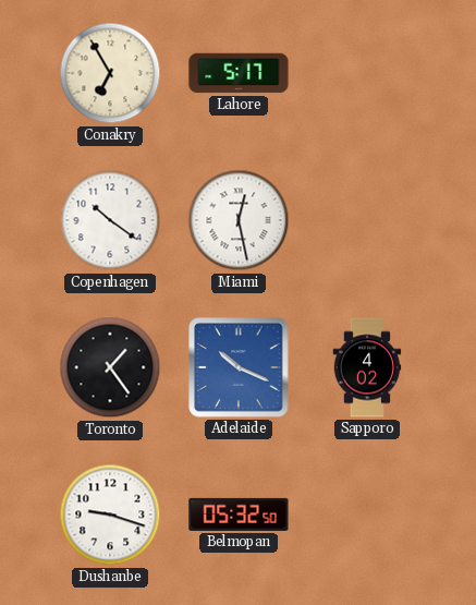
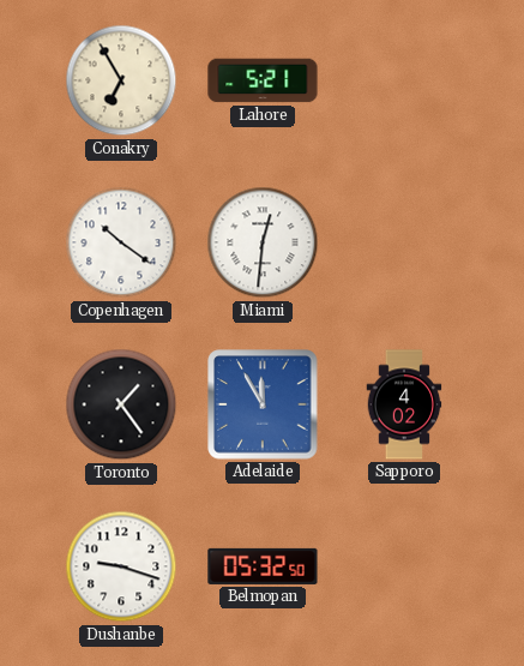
Lahore: 5:17 -> 5:21 (263, 80)
Miami: 12:28 -> 12:31 (263, 242)
Adelaide: 10:19 -> 11:55 (263, 404)
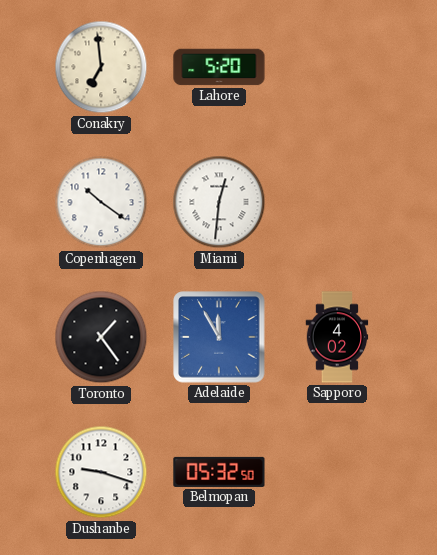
Conakry: 6:55 -> 6:59 (101, 67)
Lahore: 5:21 -> 5:20 (219, 67)
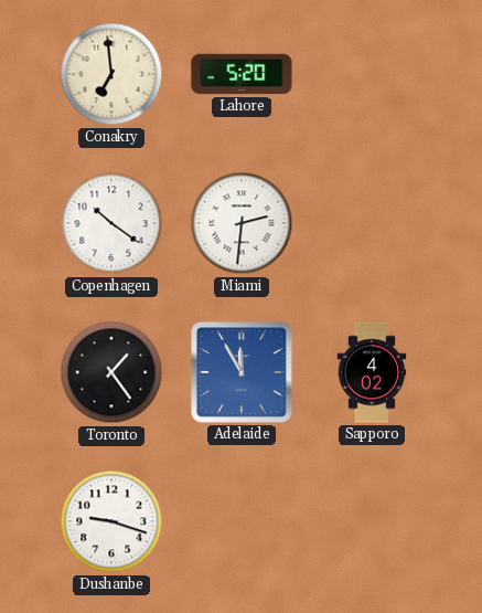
Miami: 12:31 -> 2:31 (242, 223)
Belmopan: 05:32 -> none (219, 472)
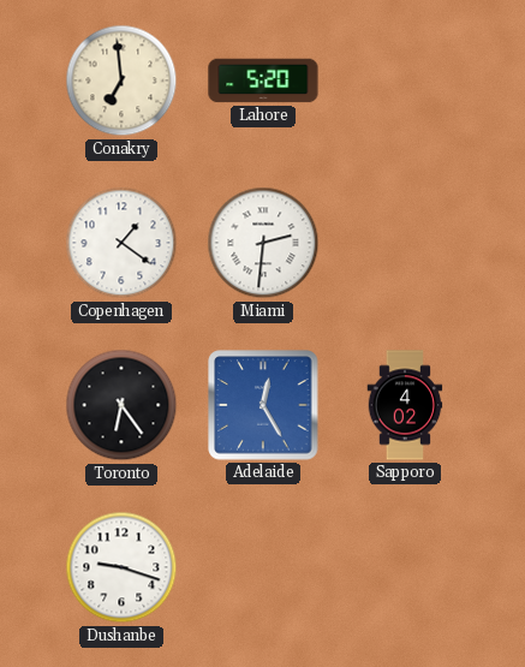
Copenhagen: 10:21 -> 1:21 (121, 243)
Toronto: 1:24 -> 6:24 (121, 405)
Adelaide: 11:55 -> 12:25 (263, 405)
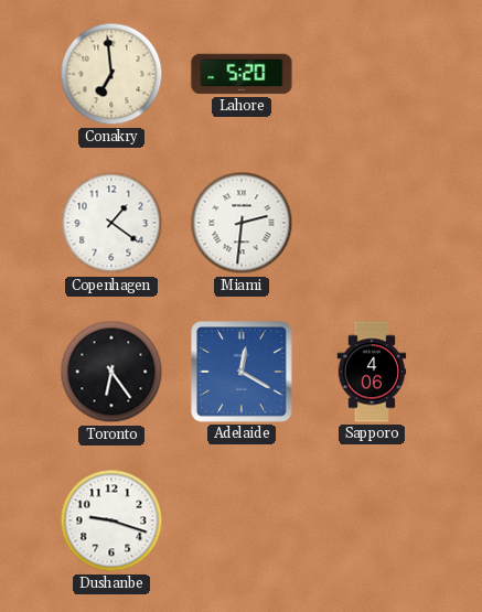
Adelaide: 12:25 -> 12:20 (242, 372)
Sapporo: 4:02 -> 4:06 (372, 372)
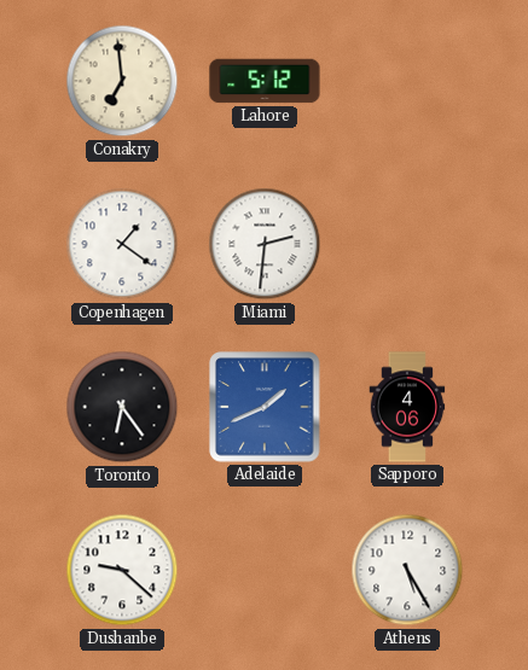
Lahore: 5:20 -> 5:12 (265, 81)
Adelaide: 12:20 -> 1:41 (265, 407)
Dushanbe: 9:18 -> 9:22 (122, 570)
Athens: none -> 5:25 (407, 570)
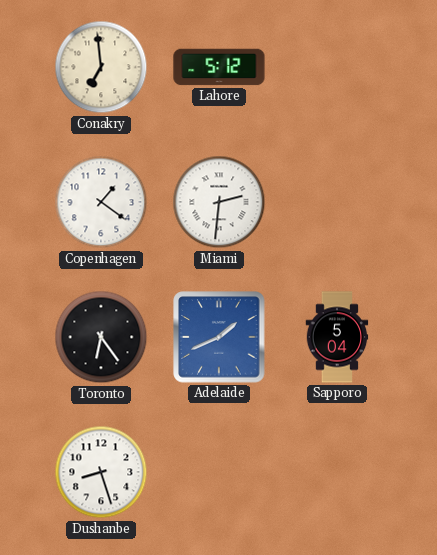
Sapporo: 4:06 -> 5:04 (337, 337)
Dushanbe: 9:22 -> 8:27 (101, 472)
Athens: 5:25 -> none (407, 570)
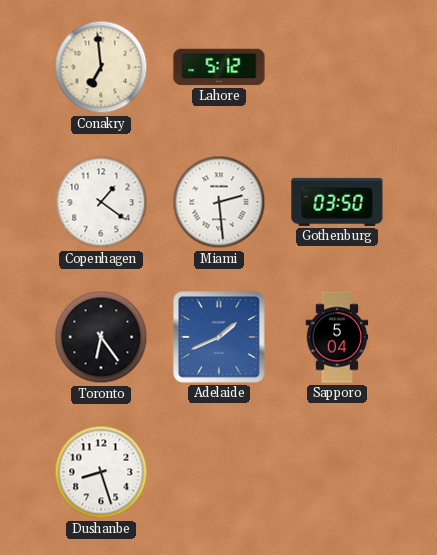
Miami: 2:31 -> 2:29 (219, 202)
Gothenburg: none -> 03:50 (337, 202)
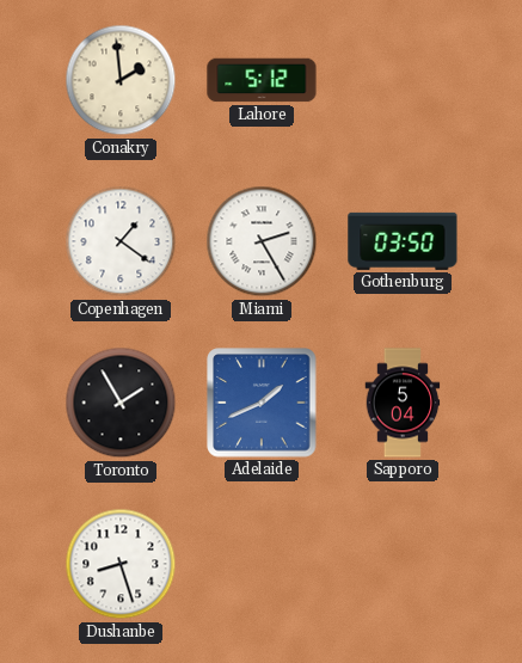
Conakry: 6:59 -> 1:59 (121, 80)
Miami: 2:29 -> 2:25 (262, 241)
Toronto: 6:24 -> 1:55 (121, 403)
